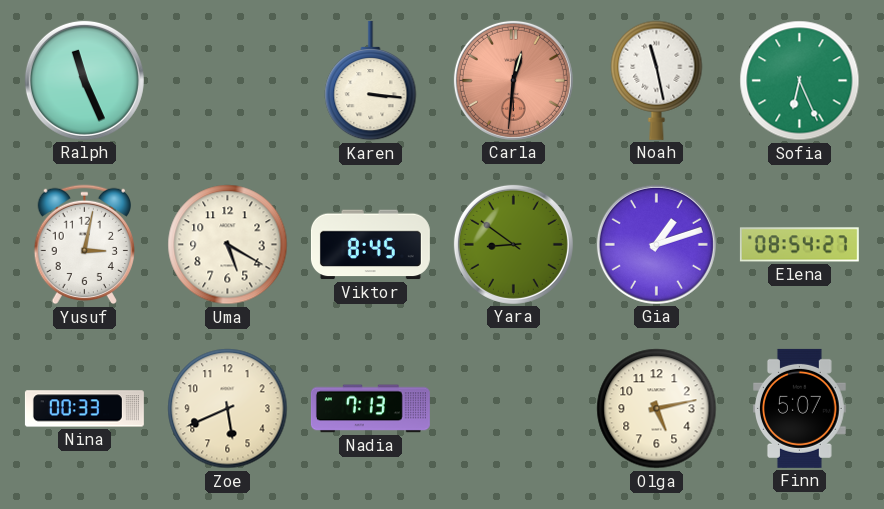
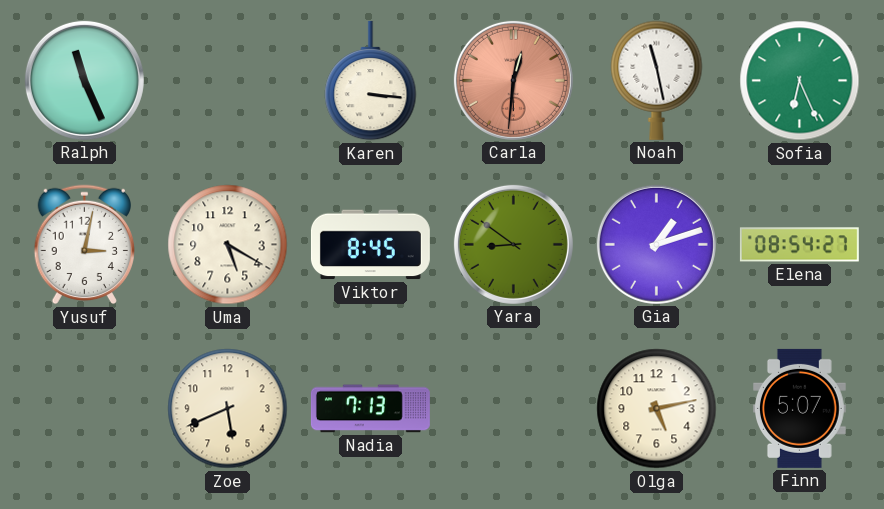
Nina: 00:33 -> none (84, 409)
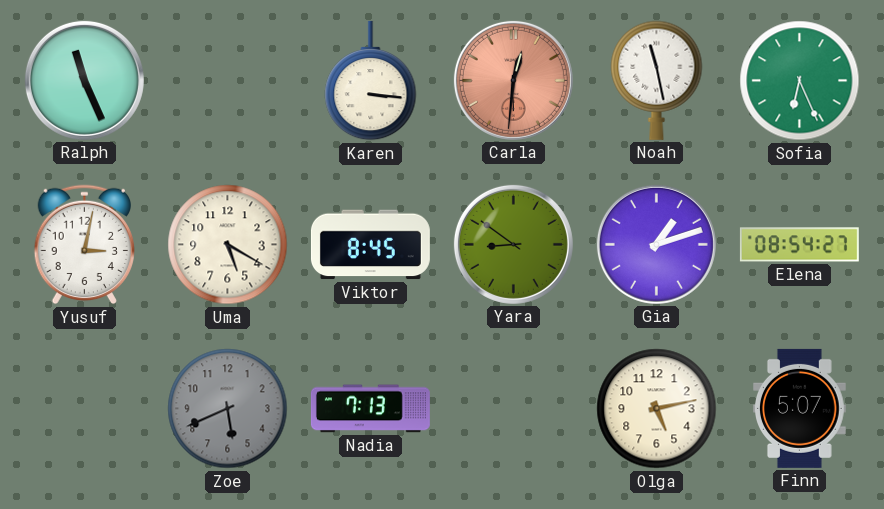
Zoe dial: cream -> grey (228, 409)
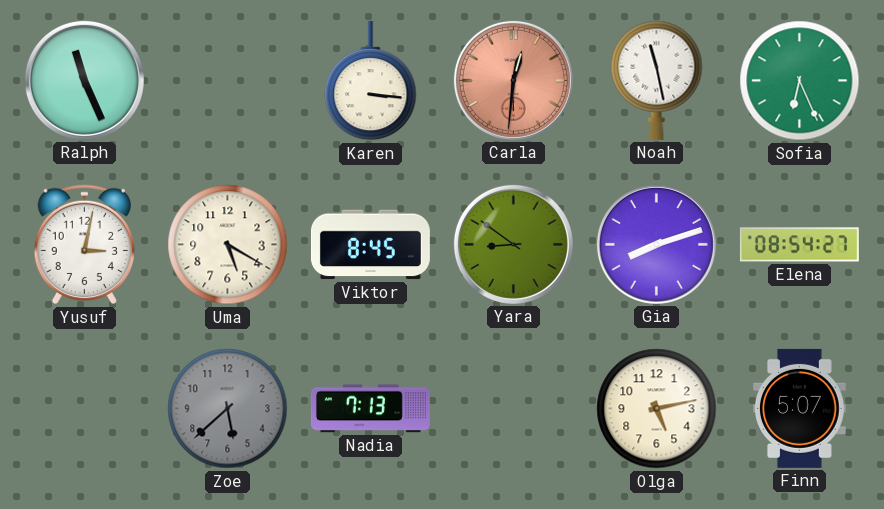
Gia: 1:12 -> 8:12 (656, 244)
Zoe: 5:41 -> 5:38 (228, 409)
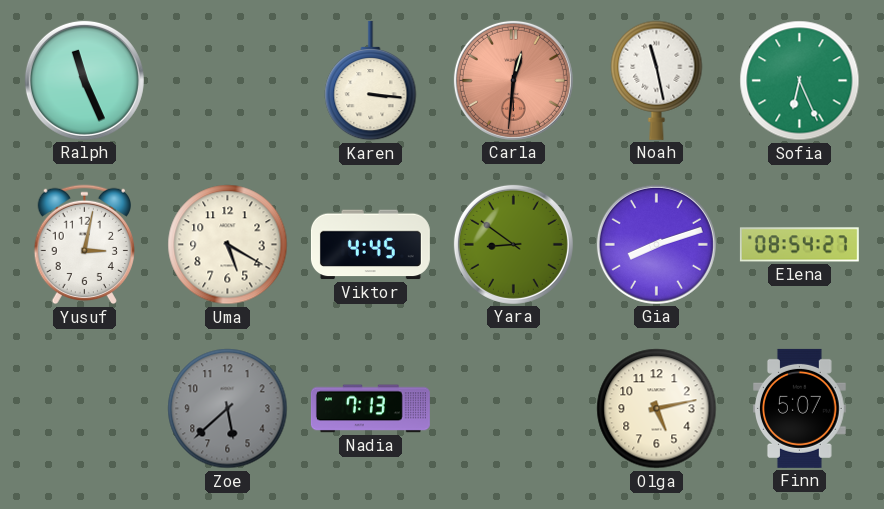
Viktor: 8:45 -> 4:45 (370, 245)
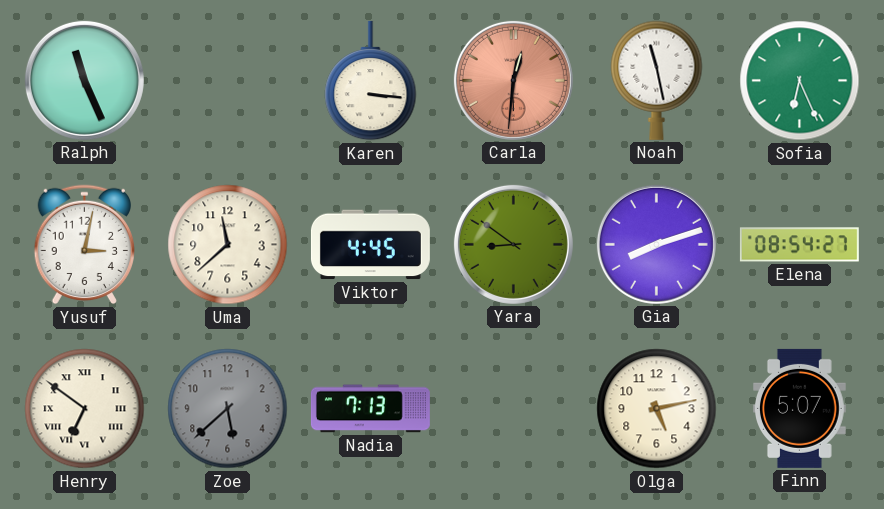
Uma: 5:20 -> 11:38 (228, 245)
Henry: none -> 6:51 (85, 409)
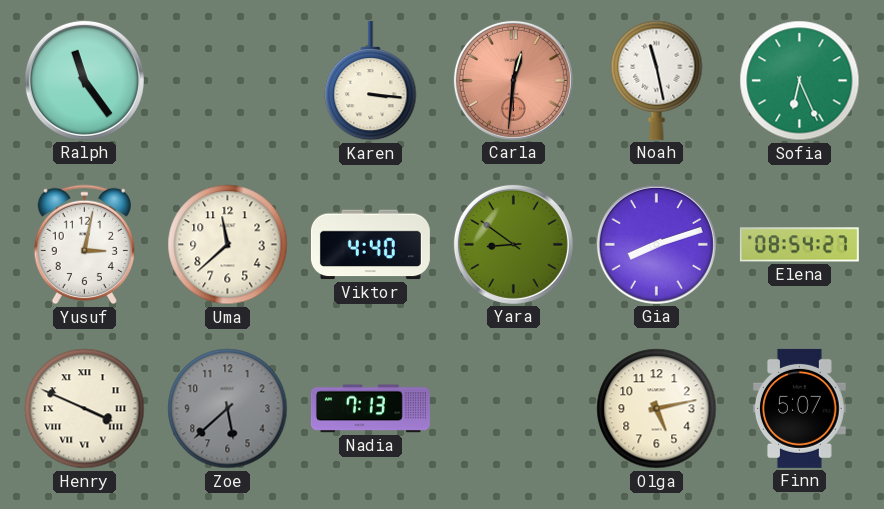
Ralph: 11:26 -> 11:24 (84, 80)
Viktor: 4:45 -> 4:40 (370, 245)
Henry: 6:51 -> 3:49 (85, 409)
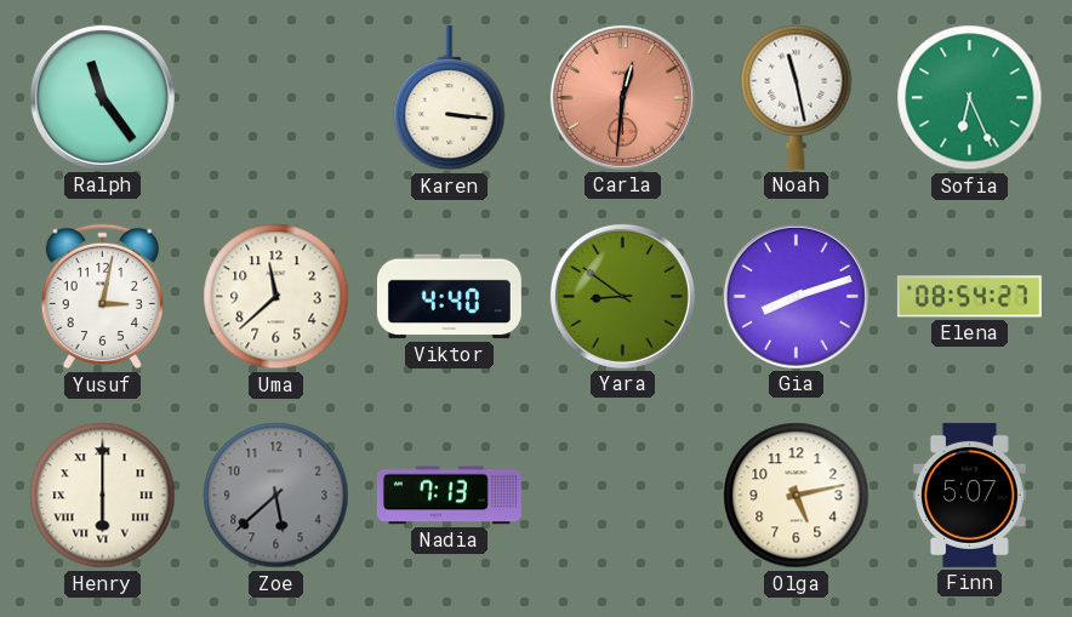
Henry: 3:49 -> 6:00 (103, 496)
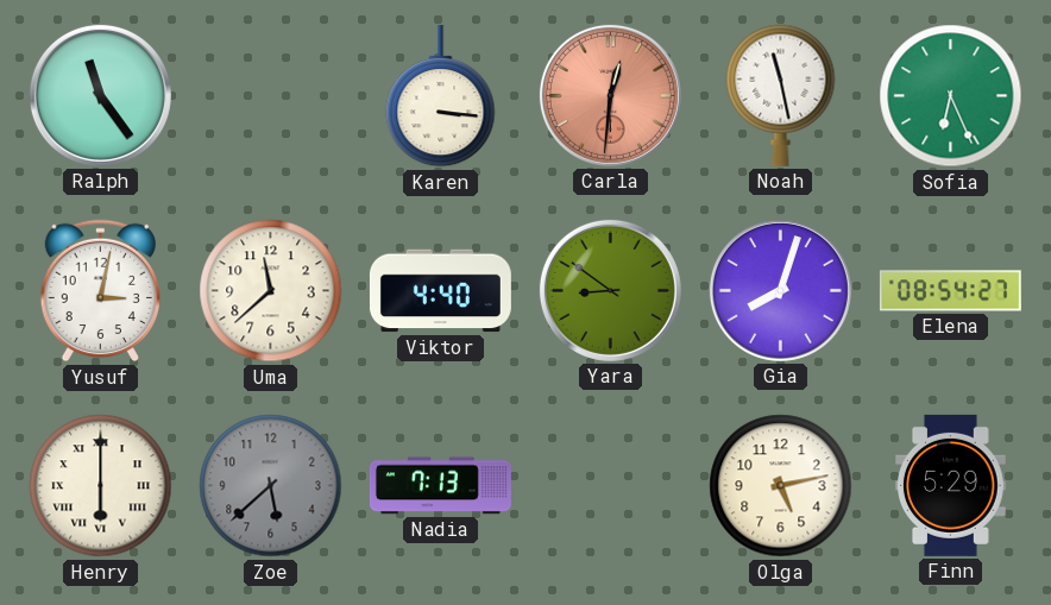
Gia: 8:12 -> 8:03 (780, 290)
Finn: 5:07 -> 5:29 (951, 485)
